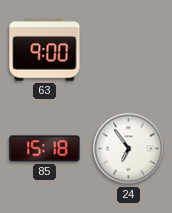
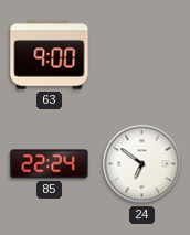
85: 15:18 -> 22:24 (50, 164)
24: 6:54 -> 6:51 (142, 164)
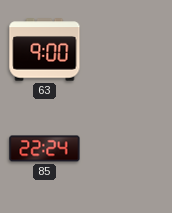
24: 6:51 -> none (142, 164)
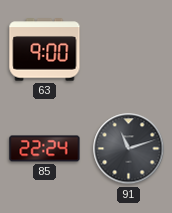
91: none -> 11:12 (129, 149)
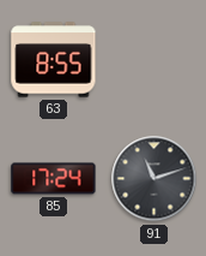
63: 9:00 -> 8:55 (54, 60)
85: 22:24 -> 17:24 (54, 179)
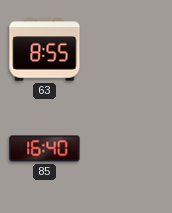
85: 17:24 -> 16:40 (45, 149)
91: 11:12 -> none (154, 179)
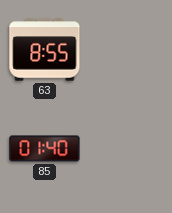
85: 16:40 -> 01:40 (45, 149)
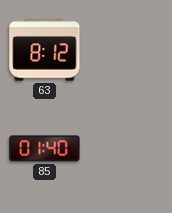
63: 8:55 -> 8:12 (45, 50)
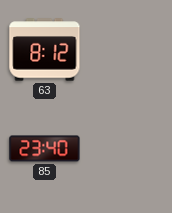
85: 01:40 -> 23:40 (45, 149)
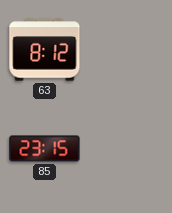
85: 23:40 -> 23:15 (45, 149)
